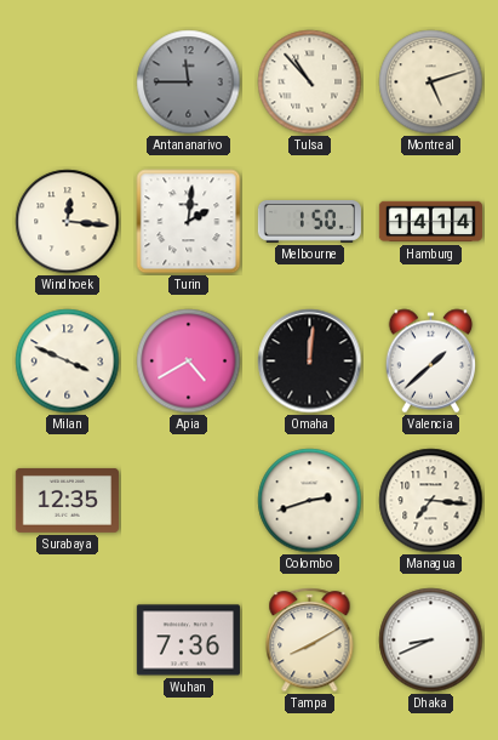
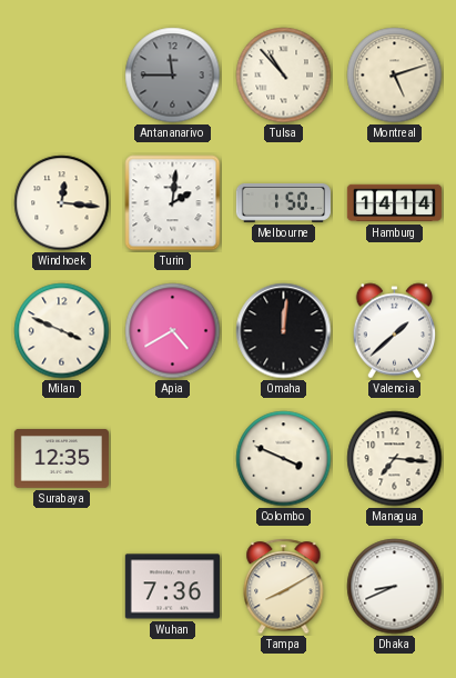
Colombo: 2:42 -> 3:49 (284, 459)
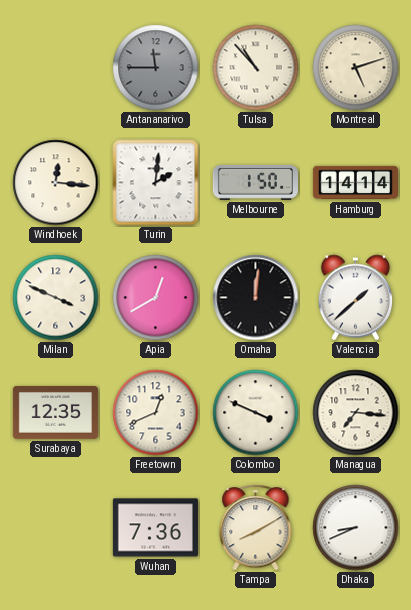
Apia: 4:40 -> 12:40 (156, 298)
Freetown: none -> 12:41 (156, 413)
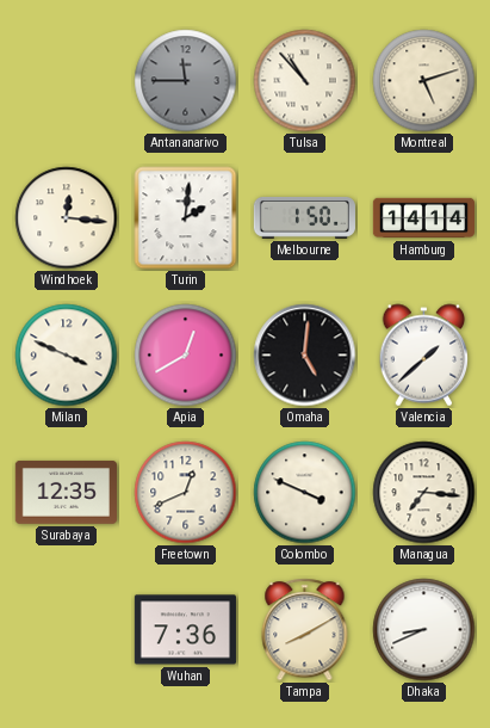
Omaha: 12:01 -> 5:01 (305, 356)
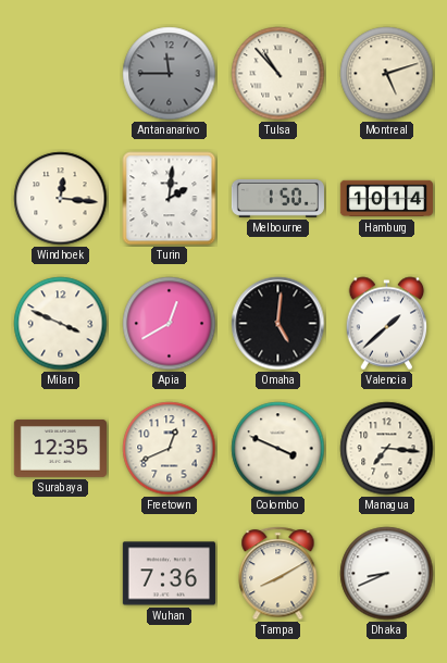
Hamburg: 14:14 -> 10:14 (386, 199)
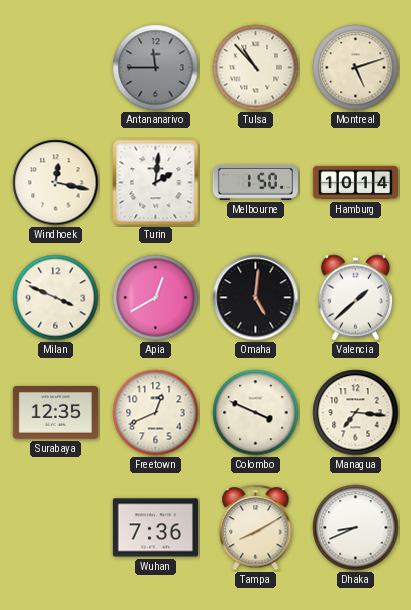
Windhoek: 12:16 -> 12:17 (56, 183)
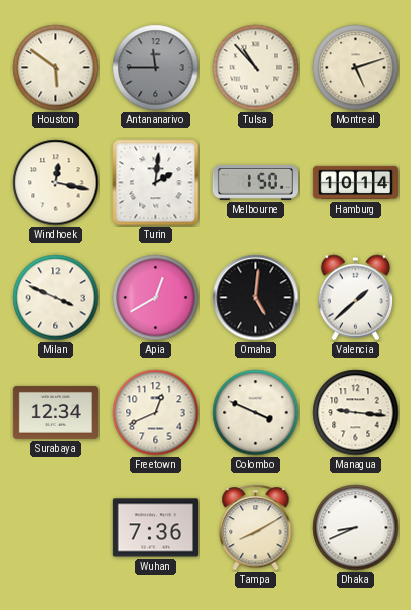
Houston: none -> 5:51 (56, 68)
Surabaya: 12:35 -> 12:34 (55, 412)
Managua: 7:16 -> 9:16 (356, 413)
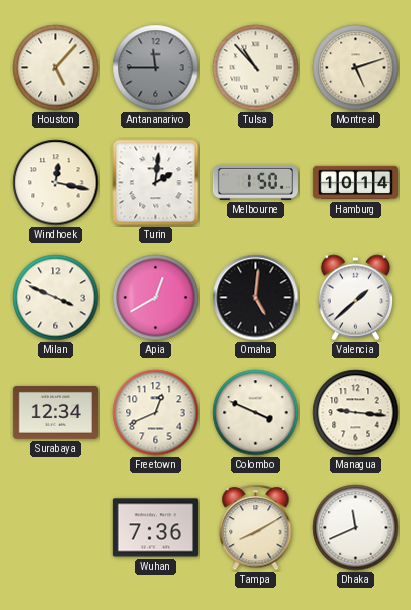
Houston: 5:51 -> 5:07 (56, 68)
Dhaka: 8:41 -> 11:41 (356, 528)
